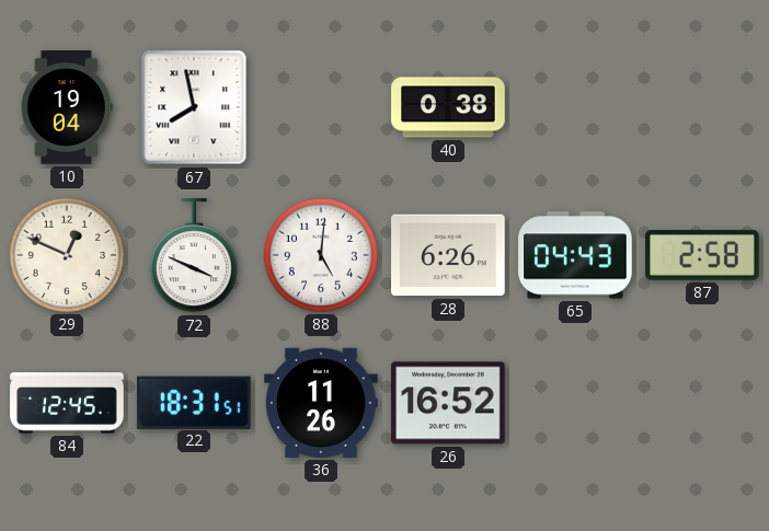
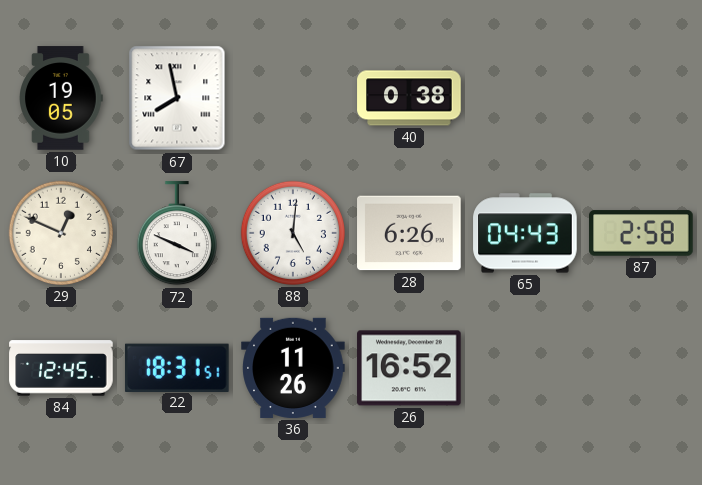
10: 19:04 -> 19:05 (62, 98)
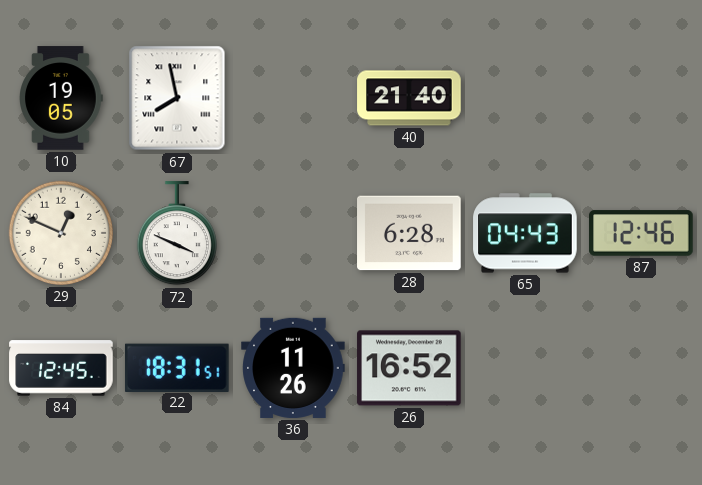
40: 0:38 -> 21:40 (409, 98)
88: 5:01 -> none (293, 233)
28: 6:26 -> 6:28 (409, 233)
87: 2:58 -> 12:46 (641, 233)
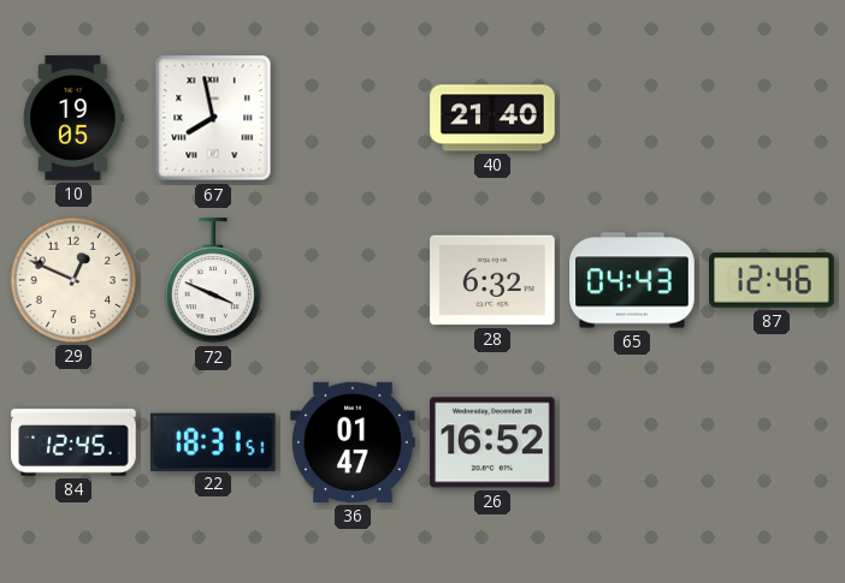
28: 6:28 -> 6:32 (492, 280)
36: 11:26 -> 01:47 (353, 442)
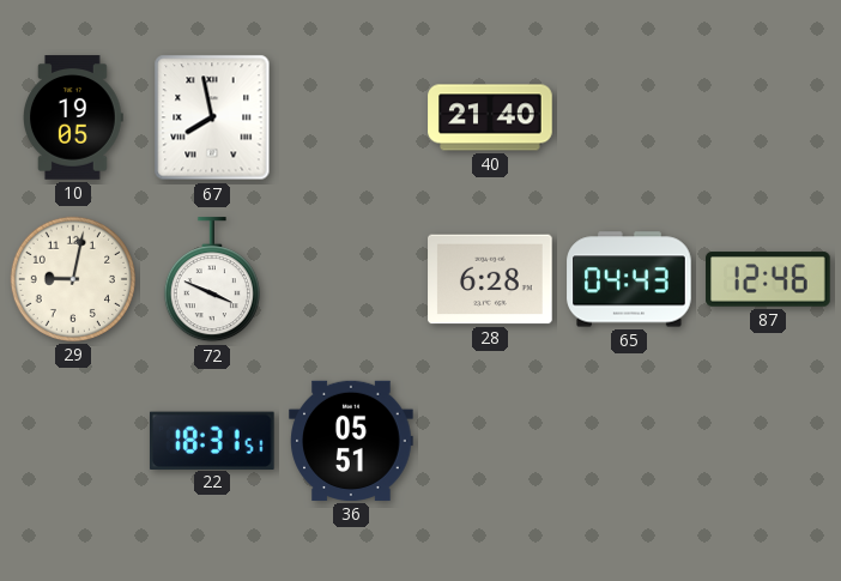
29: 12:49 -> 9:02 (73, 279)
28: 6:32 -> 6:28 (490, 279)
84: 12:45 -> none (73, 442)
36: 01:47 -> 05:51 (351, 441)
26: 16:52 -> none (492, 442)
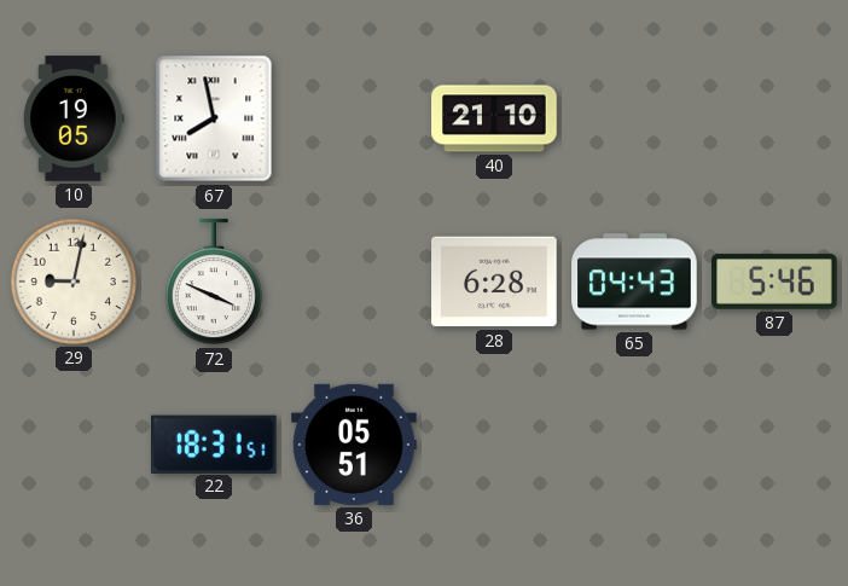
40: 21:40 -> 21:10 (494, 118)
87: 12:46 -> 5:46 (774, 282)
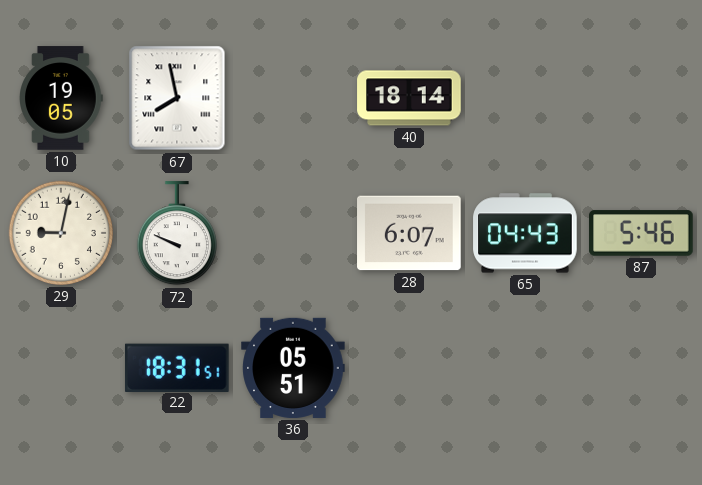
40: 21:10 -> 18:14 (409, 98)
72: 3:49 -> 9:49 (177, 234)
28: 6:28 -> 6:07 (409, 233)
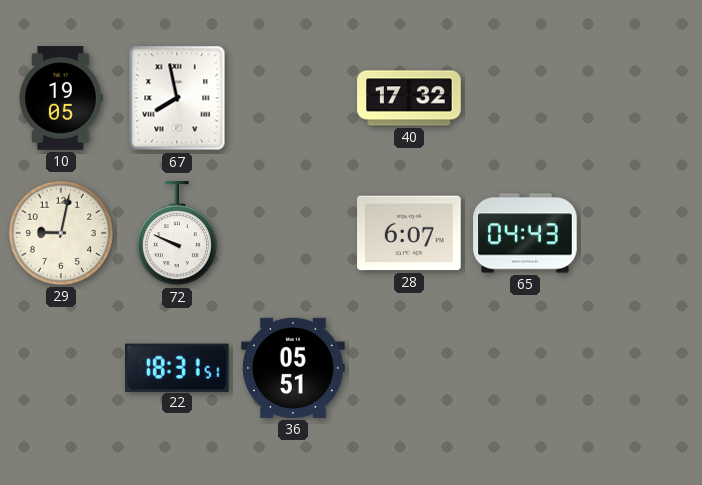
40: 18:14 -> 17:32 (409, 98)
87: 5:46 -> none (641, 233)
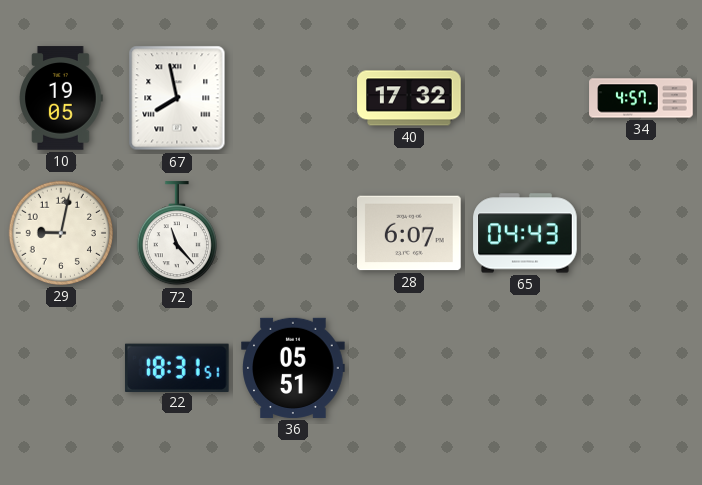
34: none -> 4:57 (641, 98)
72: 9:49 -> 11:23 (177, 234)
